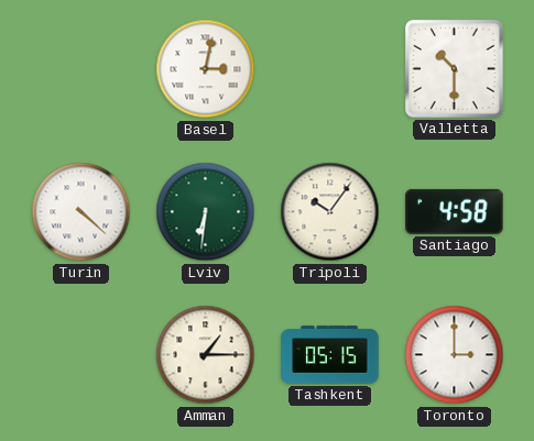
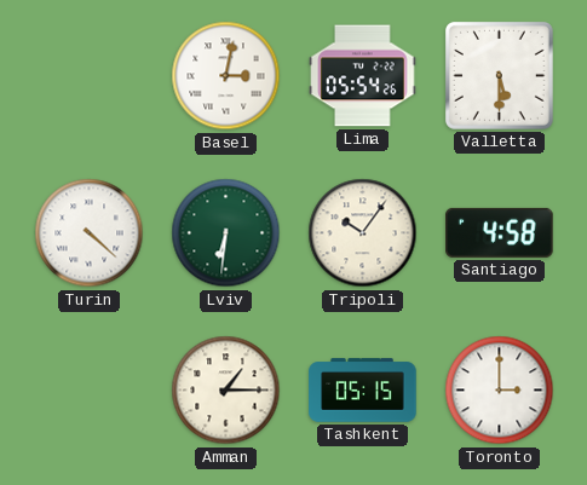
Lima: none -> 05:54 (363, 76)
Valletta: 10:30 -> 5:30 (499, 75)
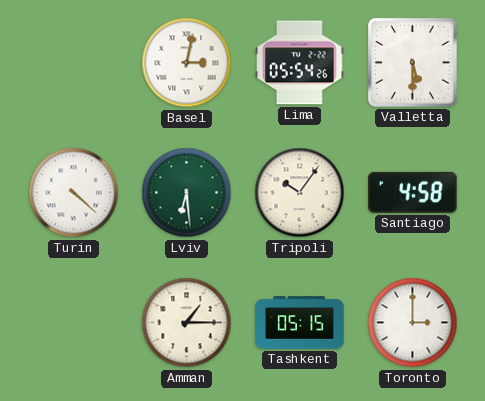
Lviv: 6:31 -> 6:29 (187, 193)
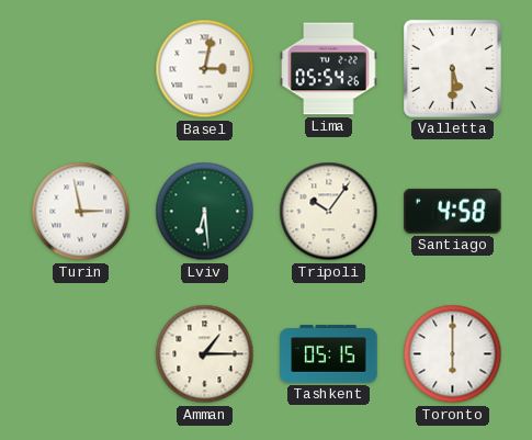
Turin: 4:22 -> 2:58 (81, 212)
Toronto: 3:00 -> 6:00 (453, 354)
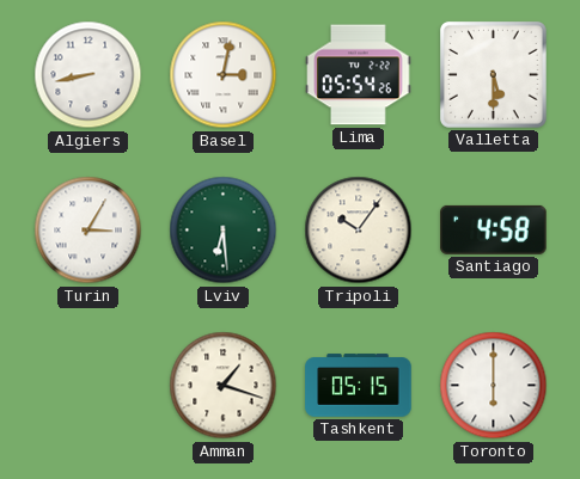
Algiers: none -> 8:43 (88, 75)
Turin: 2:58 -> 3:05 (88, 231)
Amman: 1:15 -> 1:18 (224, 386)
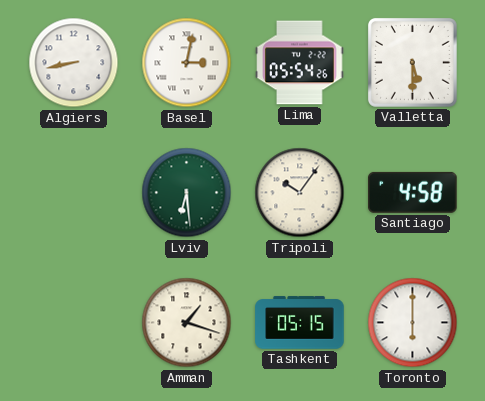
Turin: 3:05 -> none (88, 231)
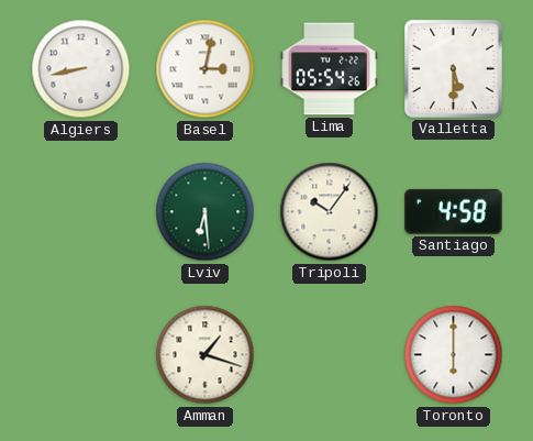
Tashkent: 05:15 -> none (300, 323)
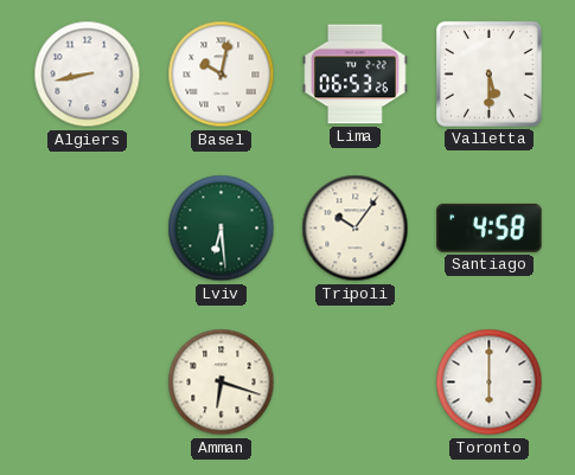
Basel: 3:02 -> 10:02 (222, 75)
Lima: 05:54 -> 06:53 (356, 75)
Amman: 1:18 -> 6:18 (222, 383)
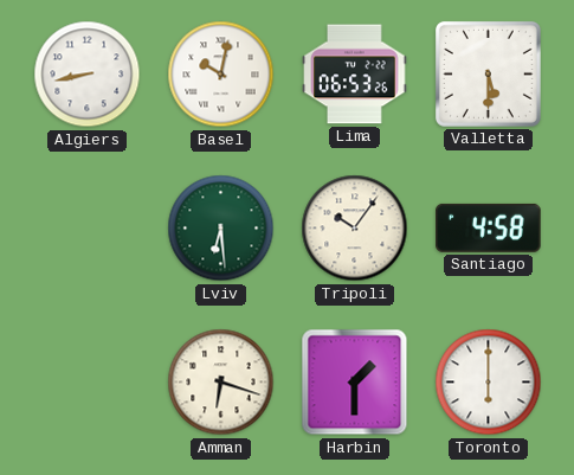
Harbin: none -> 1:30 (355, 383)
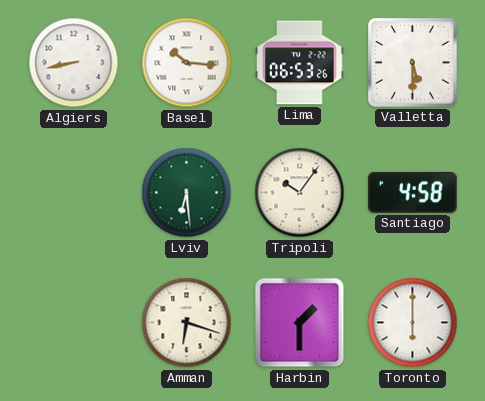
Basel: 10:02 -> 10:16 (187, 63)
